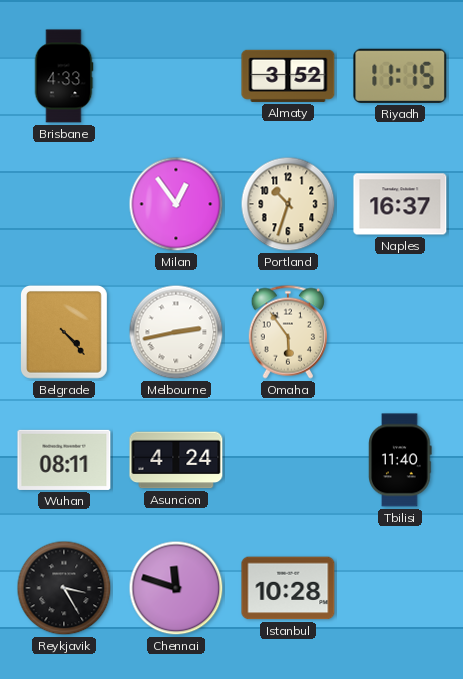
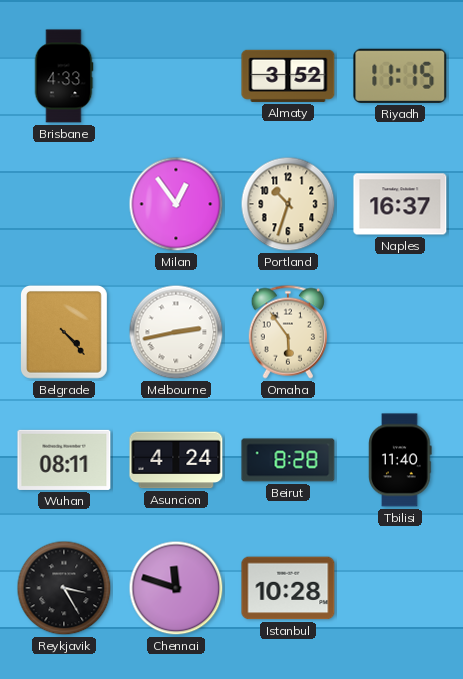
Beirut: none -> 8:28 (288, 460)
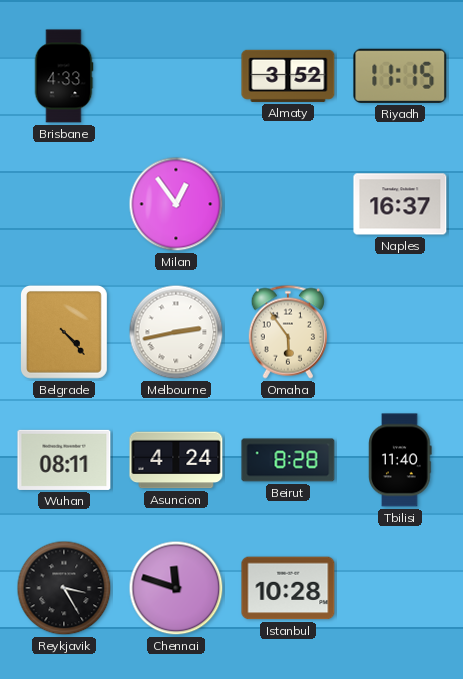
Portland: 10:33 -> none (288, 204)
